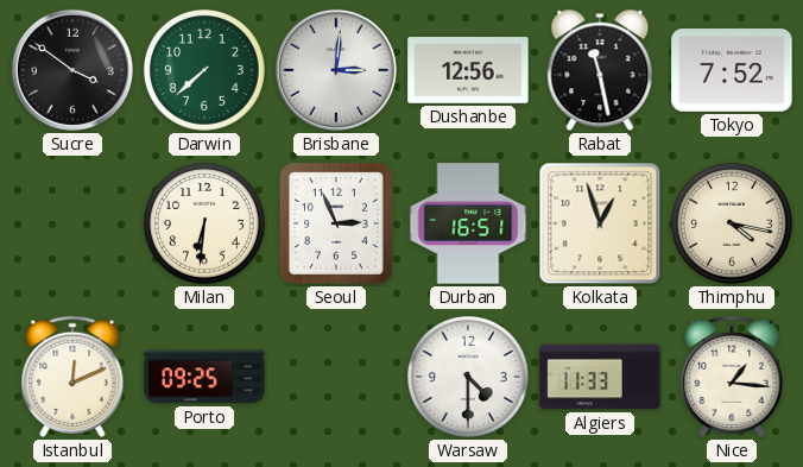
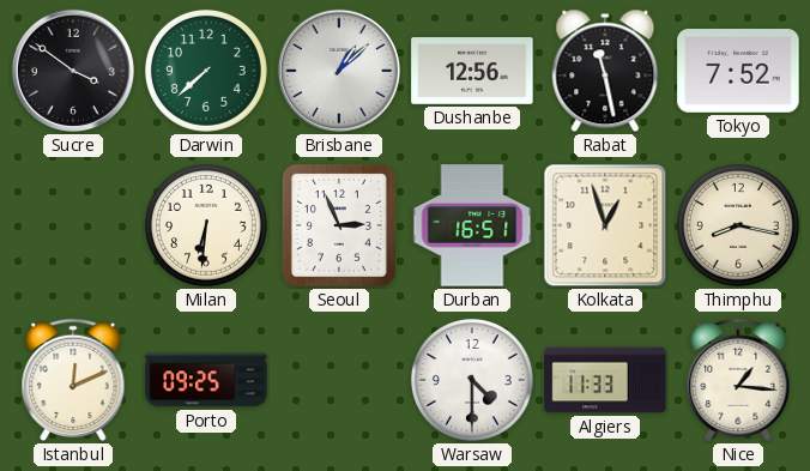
Brisbane: 3:01 -> 1:08 (339, 71)
Thimphu: 4:17 -> 8:17 (738, 225)
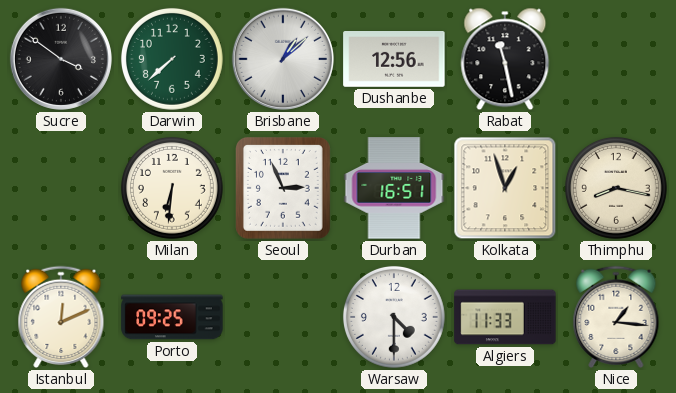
Tokyo: 7:52 -> none (738, 72)
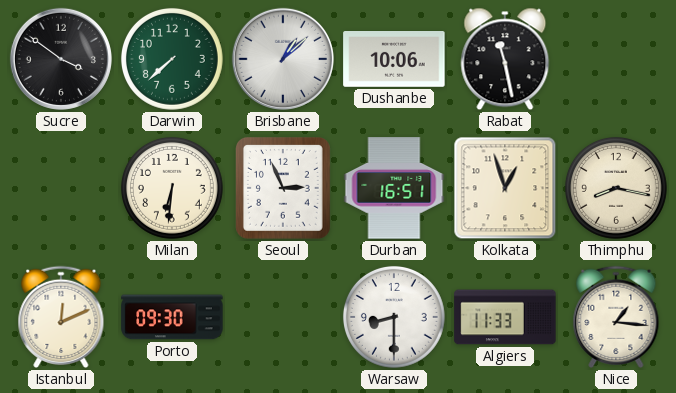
Dushanbe: 12:56 -> 10:06 (394, 60)
Porto: 09:25 -> 09:30 (172, 317)
Warsaw: 4:30 -> 8:30 (394, 317)
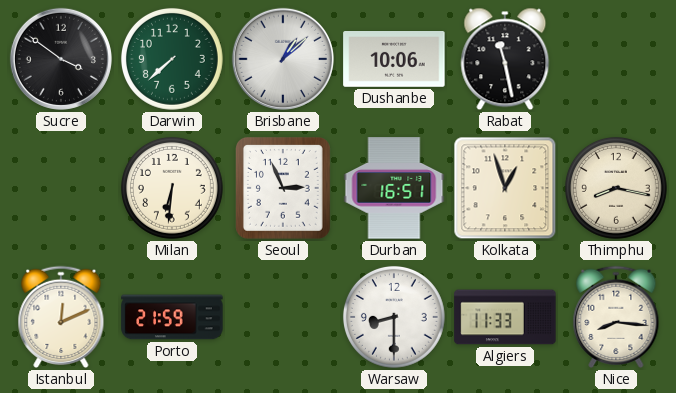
Porto: 09:30 -> 21:59 (172, 317)
Nice: 1:16 -> 8:16 (616, 317)
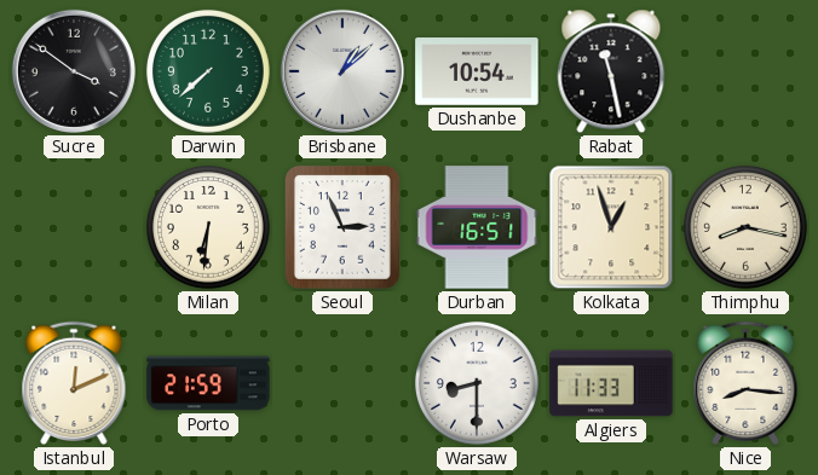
Dushanbe: 10:06 -> 10:54 (477, 73)
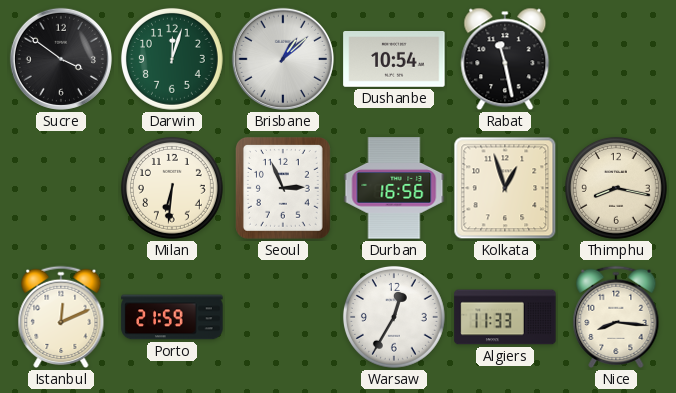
Darwin: 7:38 -> 12:03 (172, 59)
Durban: 16:51 -> 16:56 (394, 188)
Warsaw: 8:30 -> 12:35 (394, 317)
